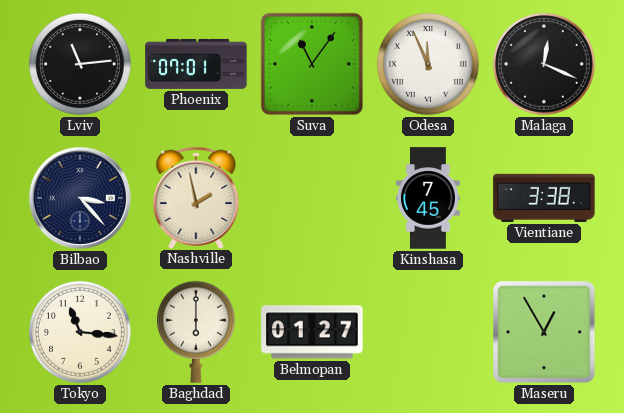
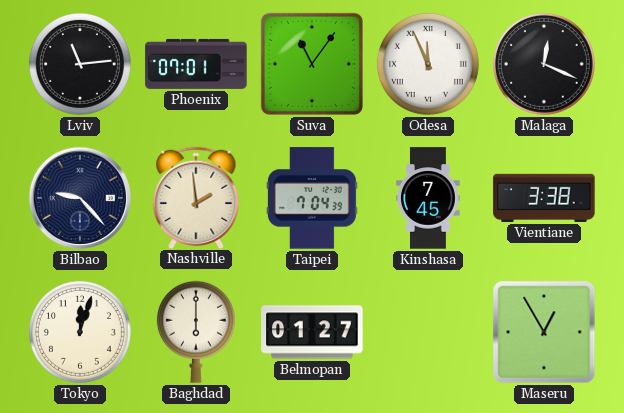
Bilbao: 3:23 -> 9:23 (80, 198)
Nashville: 1:58 -> 1:59 (196, 197)
Taipei: none -> 7:04 (312, 198)
Tokyo: 11:16 -> 12:03 (80, 332)
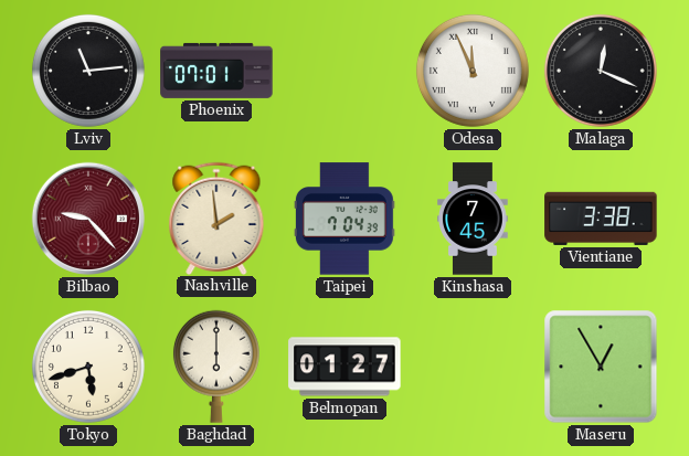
Suva: 11:06 -> none (312, 64)
Bilbao dial: navy -> burgundy (88, 219)
Tokyo: 12:03 -> 5:42 (88, 367)
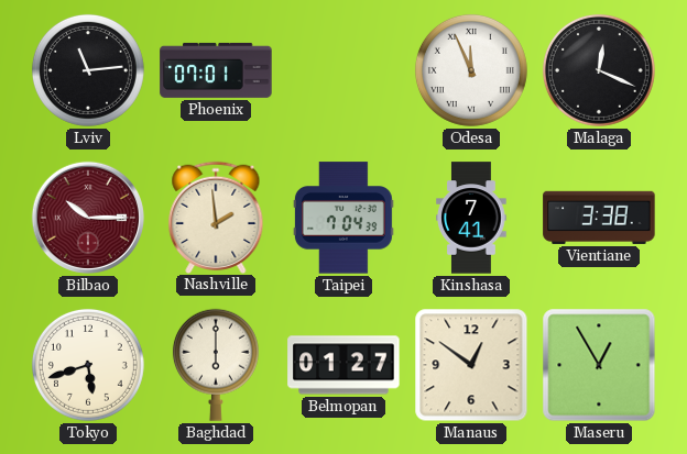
Bilbao: 9:23 -> 10:15 (88, 218)
Kinshasa: 7:45 -> 7:41 (471, 218)
Manaus: none -> 12:51 (471, 365)
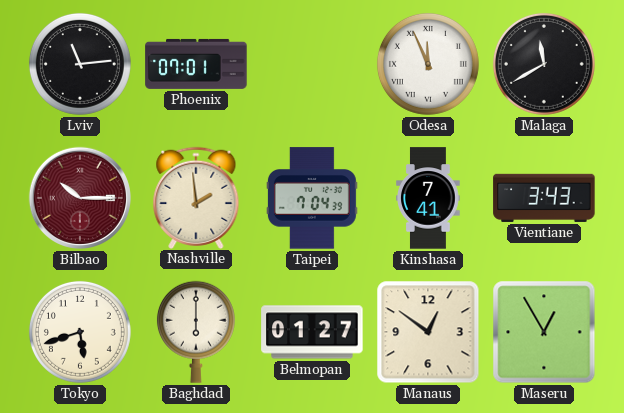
Malaga: 12:19 -> 11:40 (544, 64)
Vientiane: 3:38 -> 3:43 (544, 198)
